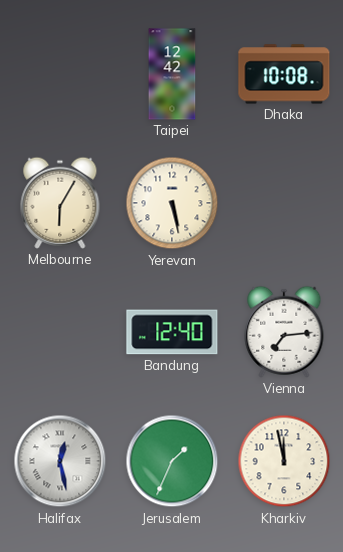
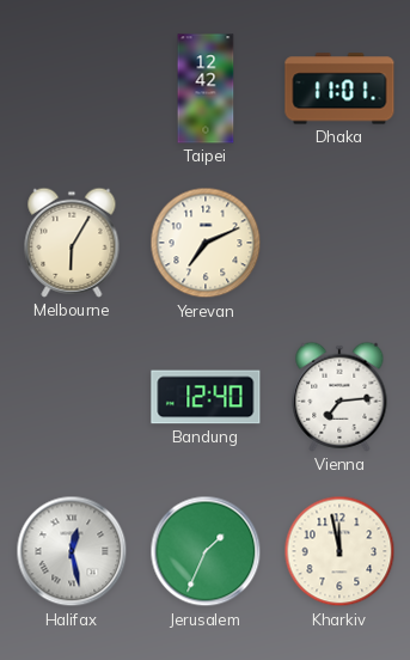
Dhaka: 10:08 -> 11:01 (339, 88)
Yerevan: 5:28 -> 7:11 (206, 243)
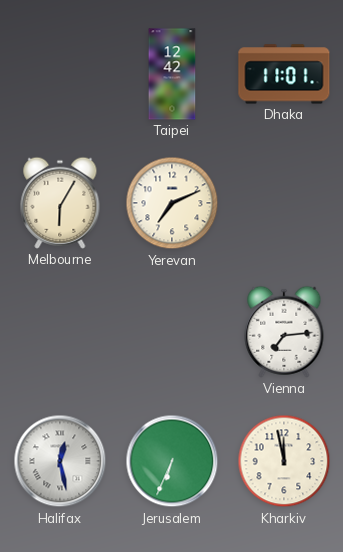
Bandung: 12:40 -> none (206, 397)
Jerusalem: 1:34 -> 6:34 (172, 461)
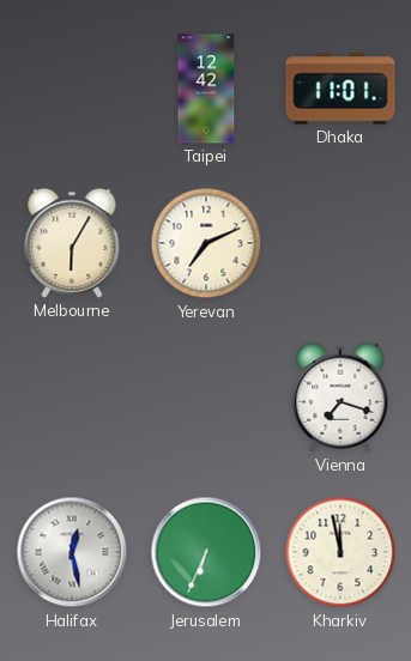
Vienna: 7:14 -> 7:18 (340, 398)
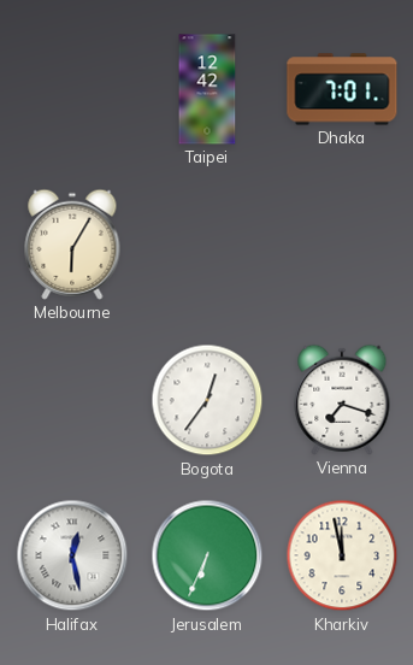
Dhaka: 11:01 -> 7:01 (342, 89)
Yerevan: 7:11 -> none (206, 243)
Bogota: none -> 12:36 (207, 400)
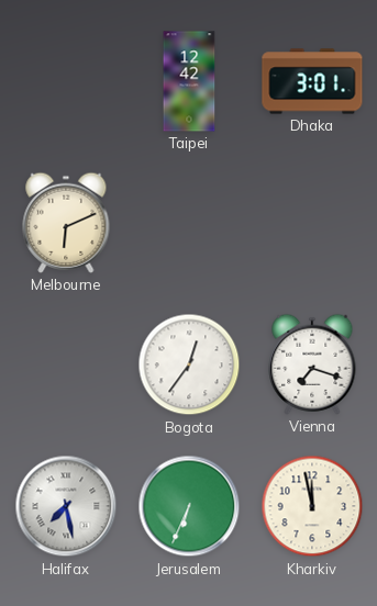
Dhaka: 7:01 -> 3:01 (312, 81)
Melbourne: 6:05 -> 6:11 (66, 223)
Halifax: 12:28 -> 7:28 (66, 506)
